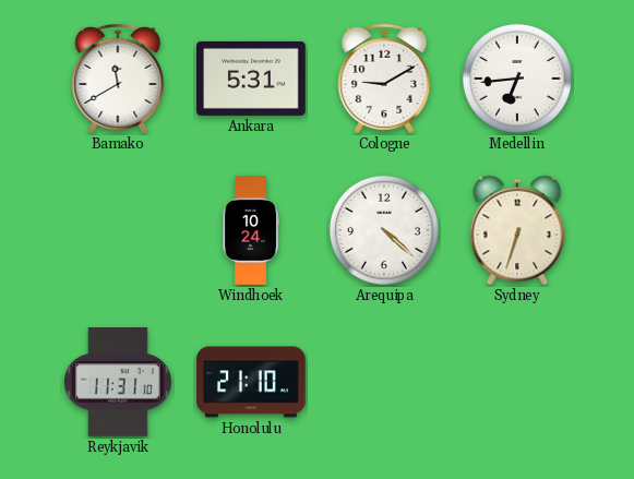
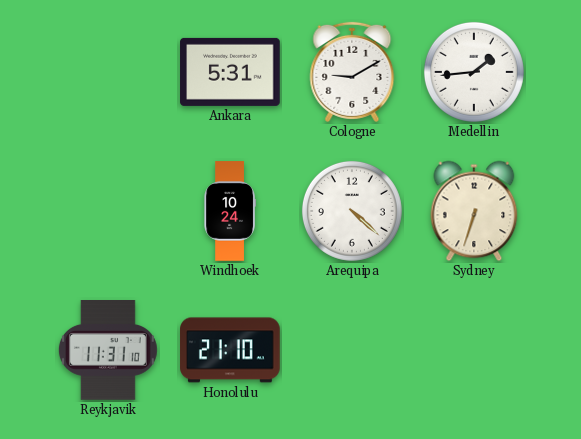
Bamako: 11:40 -> none (118, 79)
Medellin: 6:44 -> 1:44 (474, 72)
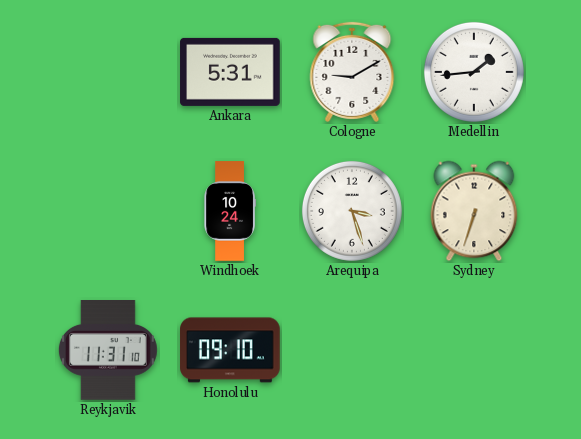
Arequipa: 4:22 -> 3:27 (352, 211)
Honolulu: 21:10 -> 09:10 (230, 350)
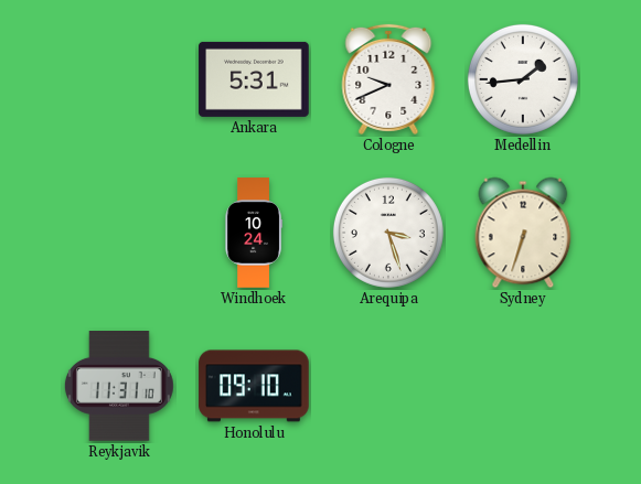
Cologne: 9:10 -> 9:41 (388, 79)
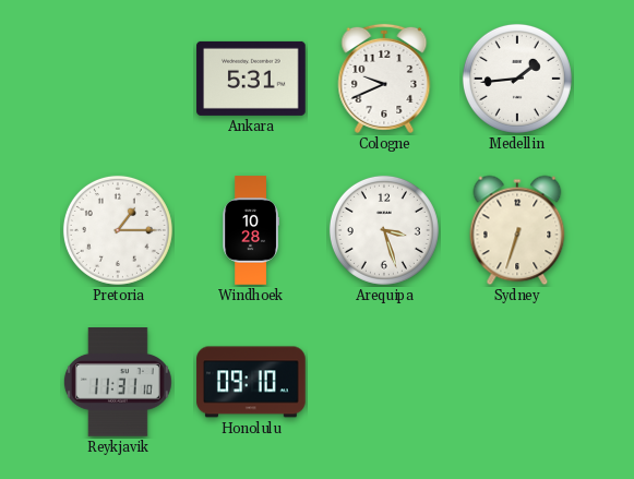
Pretoria: none -> 1:15 (118, 230)
Windhoek: 10:24 -> 10:28 (251, 230)
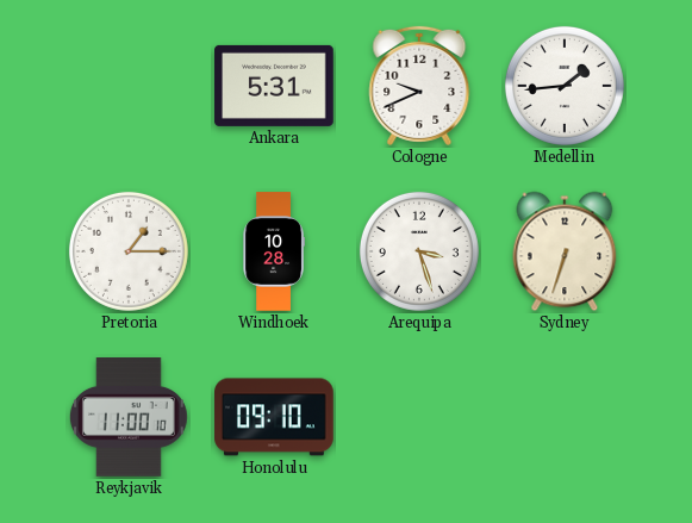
Reykjavik: 11:31 -> 11:00 (129, 417)
